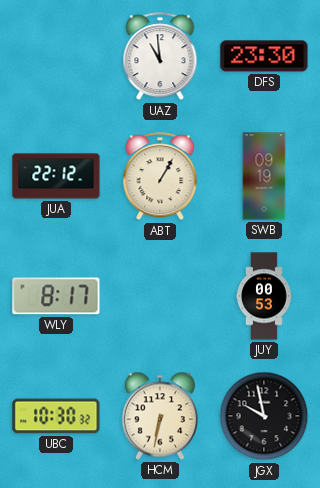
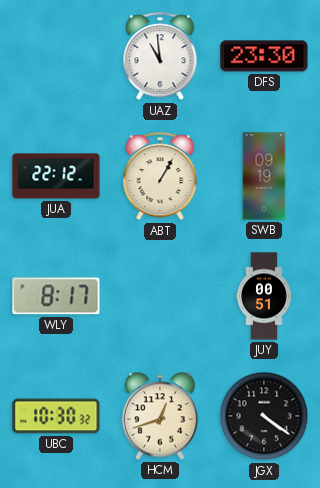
JUY: 00:53 -> 00:51 (265, 296)
HCM: 6:32 -> 12:42 (160, 416)
JGX: 9:58 -> 4:21 (264, 416)
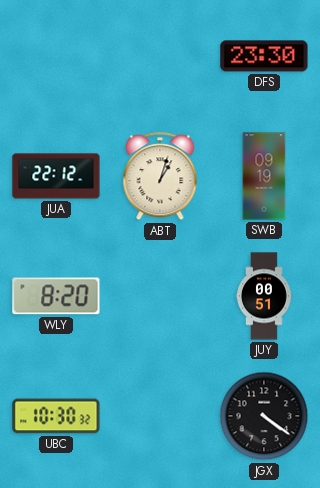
UAZ: 10:59 -> none (160, 57)
ABT: 1:05 -> 1:03 (160, 177)
WLY: 8:17 -> 8:20 (56, 296)
HCM: 12:42 -> none (160, 416)
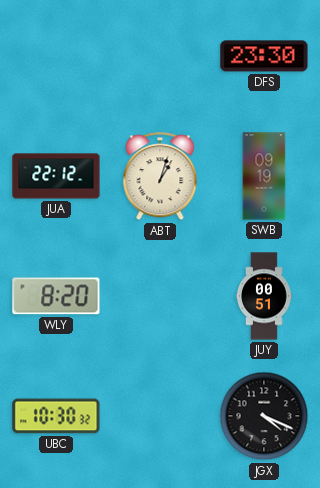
JGX: 4:21 -> 4:19 (264, 416)
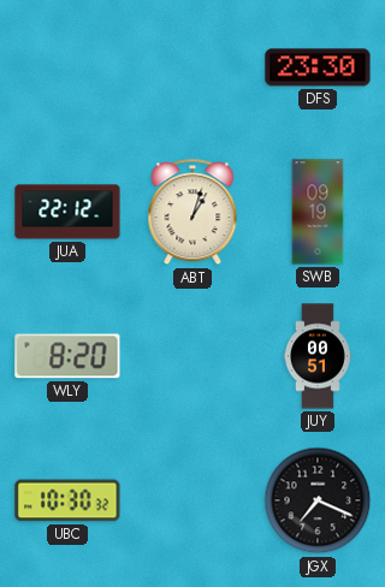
JGX: 4:19 -> 7:19 (318, 500)
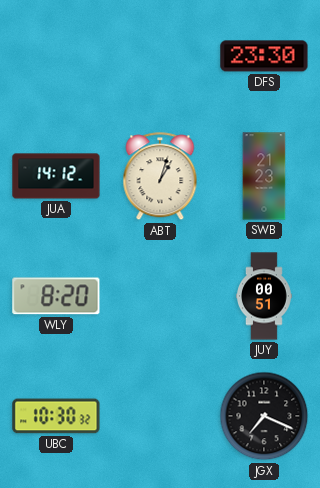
JUA: 22:12 -> 14:12 (56, 176)
SWB: 09:19 -> 21:23 (264, 176)
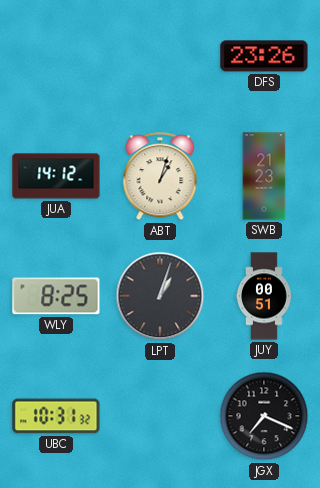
DFS: 23:30 -> 23:26 (264, 56)
WLY: 8:20 -> 8:25 (56, 296)
LPT: none -> 1:03 (160, 296)
UBC: 10:30 -> 10:31 (56, 416)
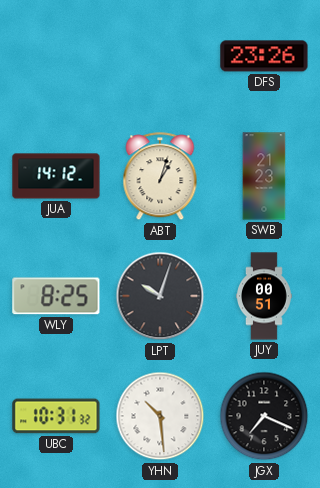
LPT: 1:03 -> 10:03 (160, 296)
YHN: none -> 10:29 (160, 416)
